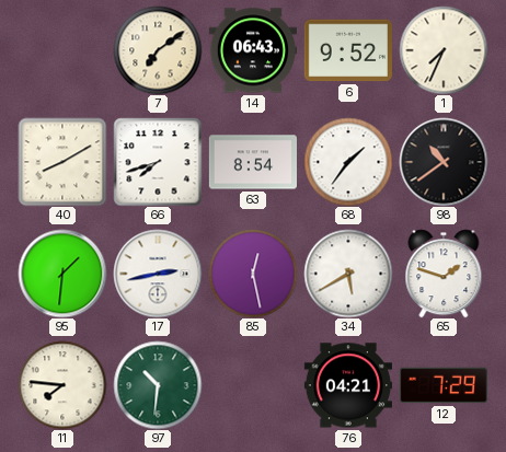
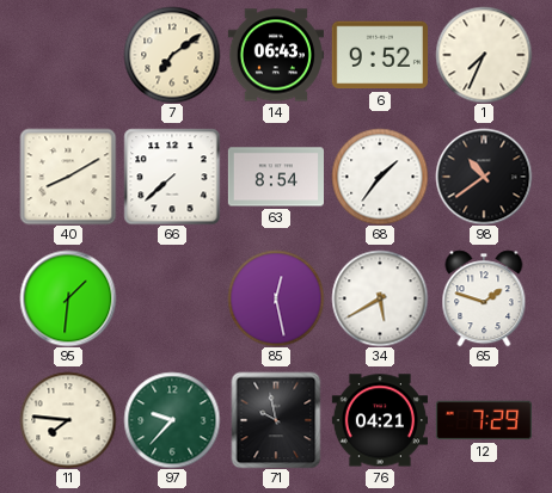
66: 7:42 -> 7:38 (172, 177)
17: 2:43 -> none (158, 274)
97: 10:31 -> 9:37 (172, 420)
71: none -> 9:58 (276, 420)
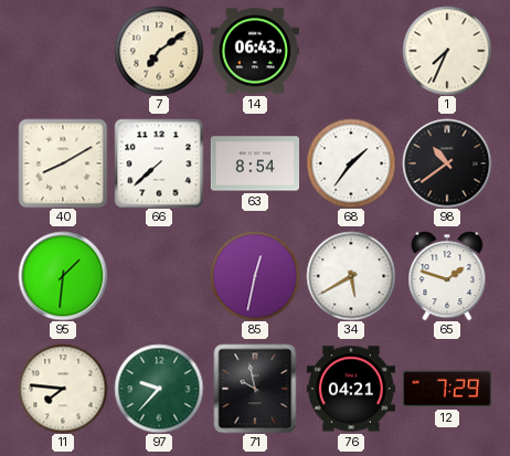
6: 9:52 -> none (380, 55)
85: 12:28 -> 12:32 (255, 276)
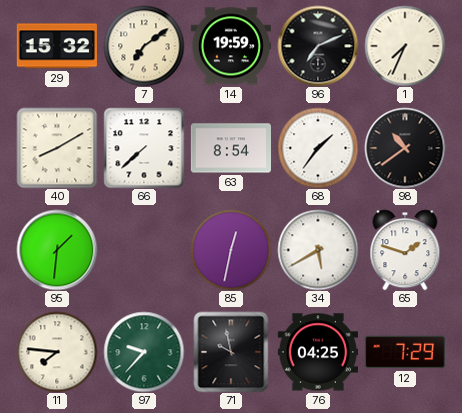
29: none -> 15:32 (57, 46)
14: 06:43 -> 19:59 (230, 46)
96: none -> 7:11 (318, 46)
76: 04:21 -> 04:25 (317, 352)
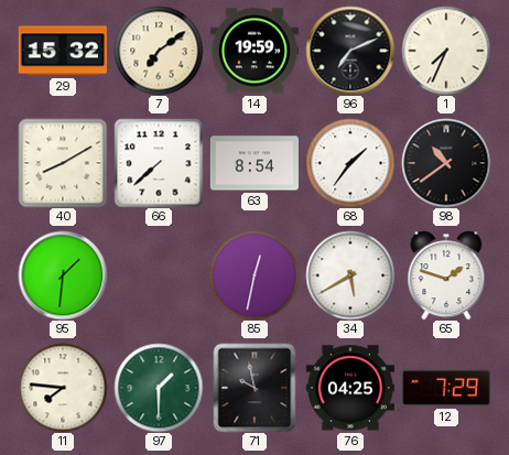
97: 9:37 -> 1:30 (159, 388)
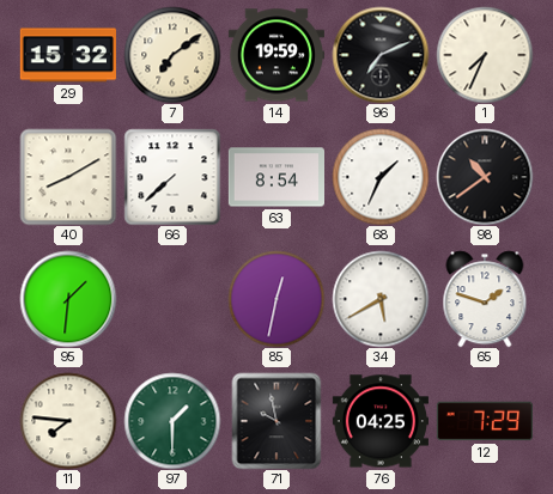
68: 1:36 -> 1:34 (381, 177)
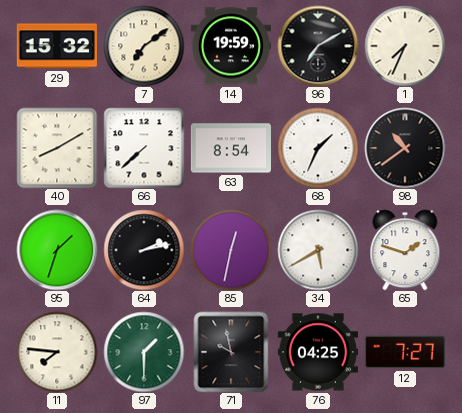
96: 7:11 -> 7:10 (318, 46)
95: 1:31 -> 1:33 (57, 250)
64: none -> 2:13 (144, 250)
12: 7:29 -> 7:27 (405, 352)
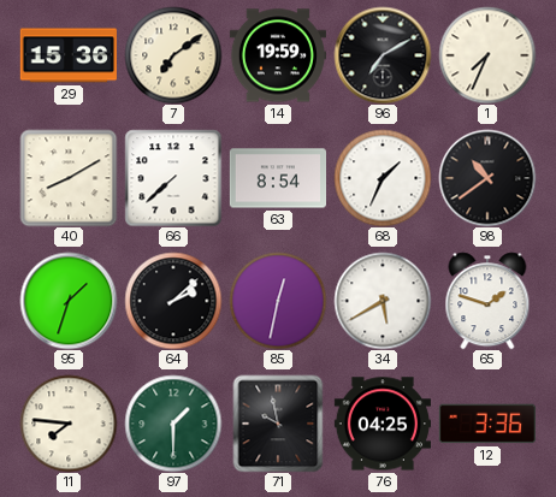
29: 15:32 -> 15:36 (69, 55)
64: 2:13 -> 2:08 (173, 301)
12: 7:27 -> 3:36 (487, 424)
